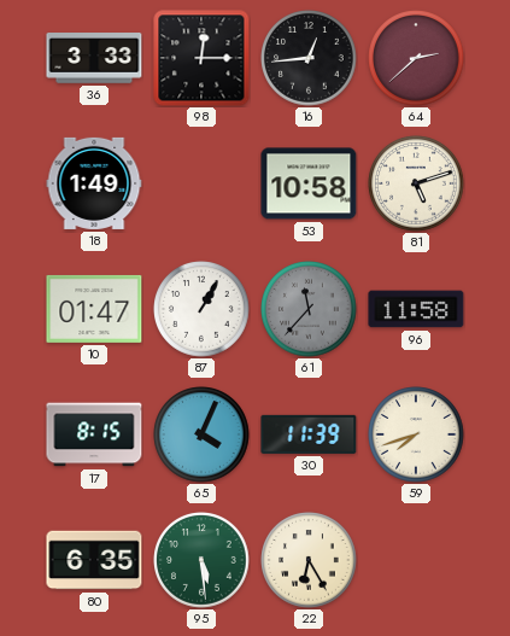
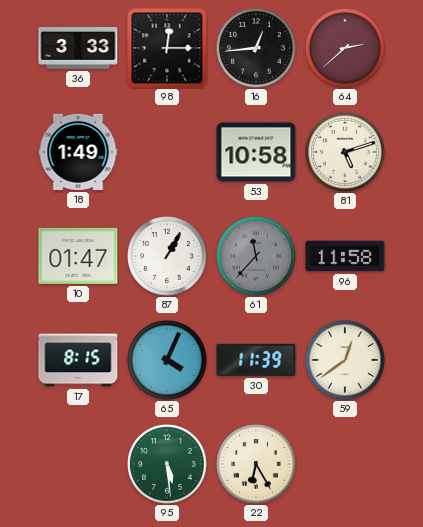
59: 7:42 -> 12:39 (345, 360)
80: 6:35 -> none (94, 560)
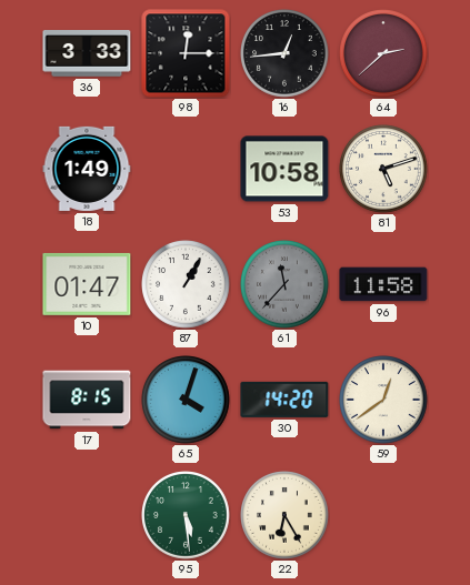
65: 4:04 -> 4:03 (186, 400)
30: 11:39 -> 14:20 (284, 400)
